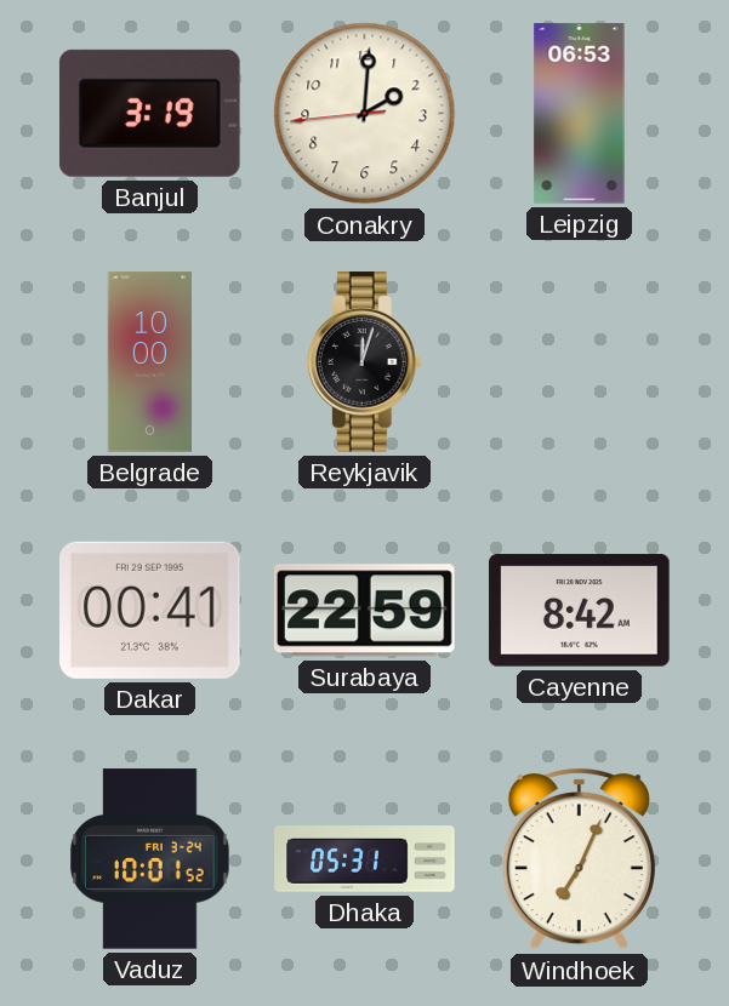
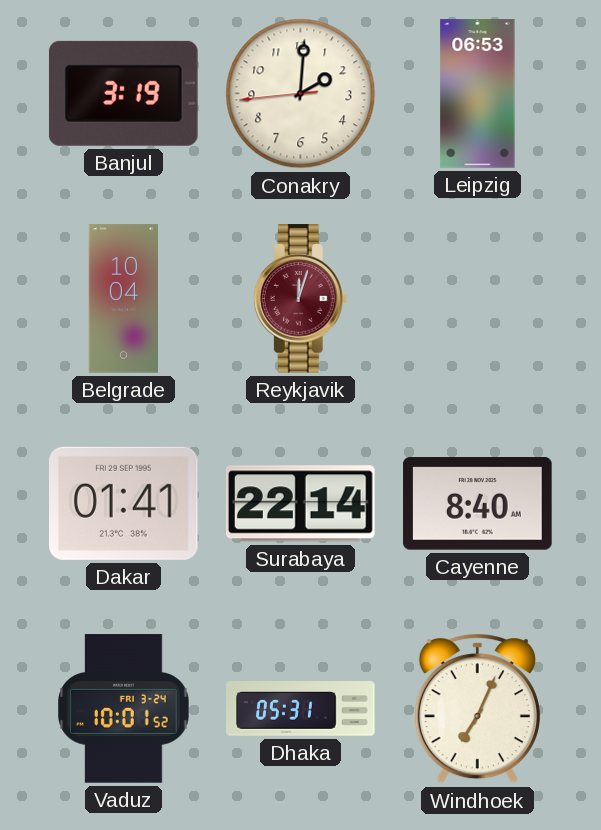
Belgrade: 10:00 -> 10:04 (123, 299)
Reykjavik dial: black -> burgundy (300, 299)
Dakar: 00:41 -> 01:41 (124, 503)
Surabaya: 22:59 -> 22:14 (300, 504)
Cayenne: 8:42 -> 8:40 (478, 504)
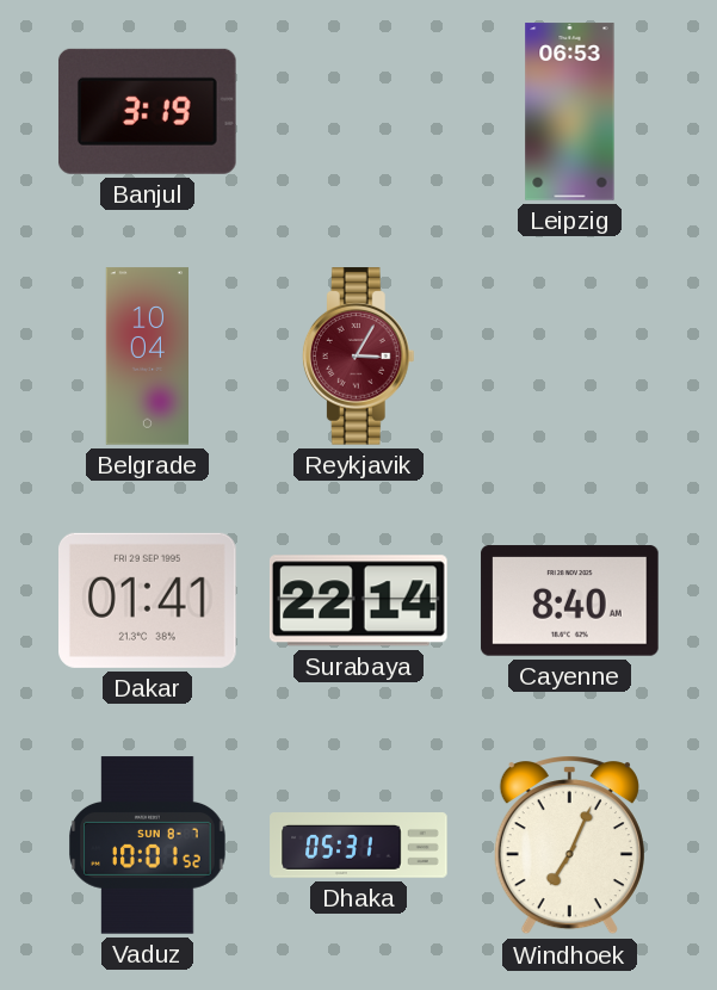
Conakry: 2:00 -> none (301, 94)
Reykjavik: 12:03 -> 3:05 (358, 357)
Vaduz date: FRI 3-24 -> SUN 8-7 (148, 846)
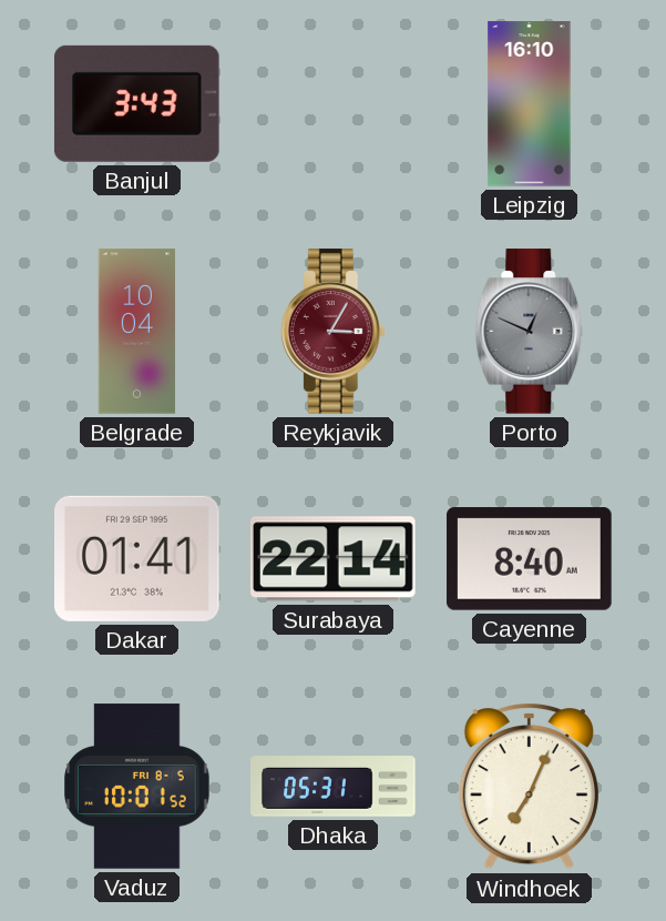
Banjul: 3:19 -> 3:43 (136, 103)
Leipzig: 06:53 -> 16:10 (530, 104)
Porto: none -> 12:49 (530, 332)
Vaduz date: SUN 8-7 -> FRI 8-5 (137, 787)
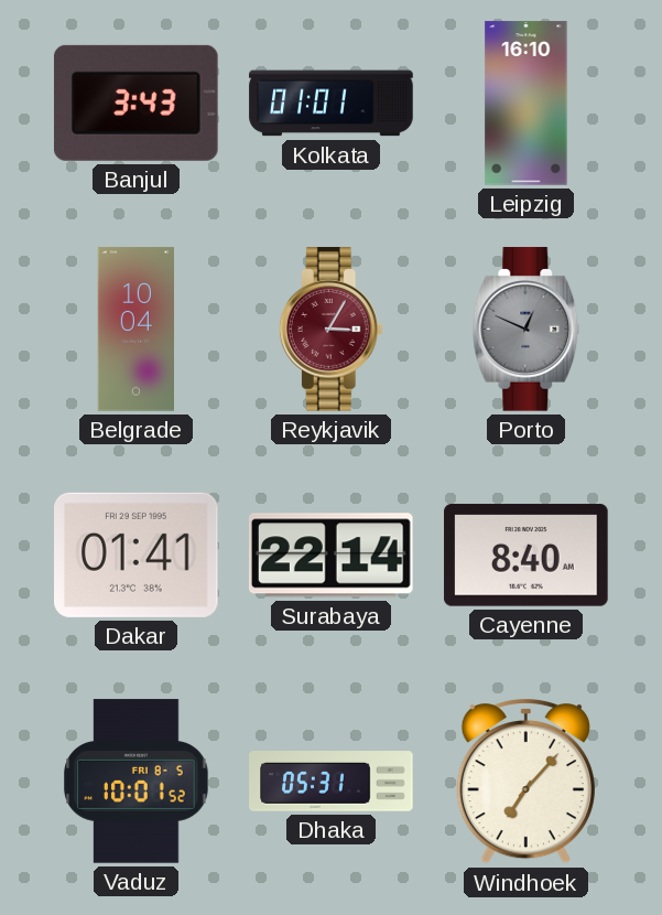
Kolkata: none -> 01:01 (332, 104)
Windhoek: 7:04 -> 7:07 (525, 782)
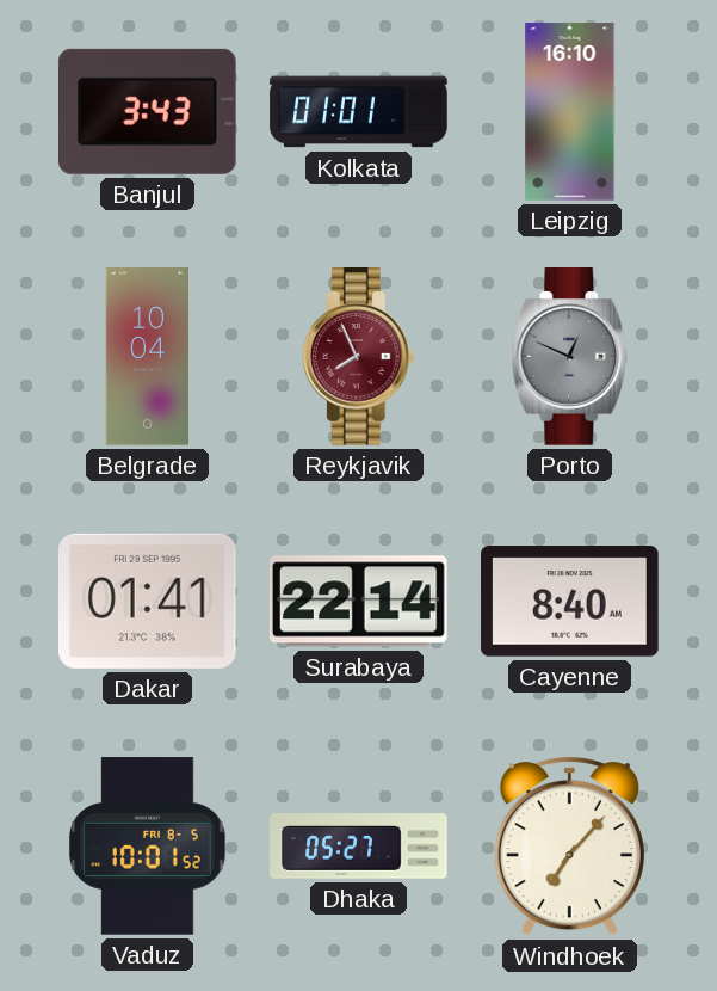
Reykjavik: 3:05 -> 7:56 (358, 357)
Dhaka: 05:31 -> 05:27 (359, 847)
